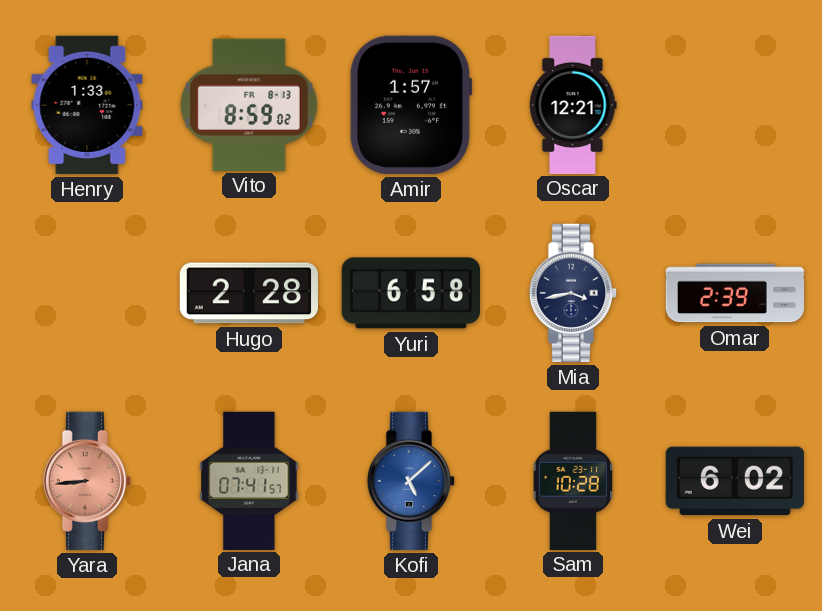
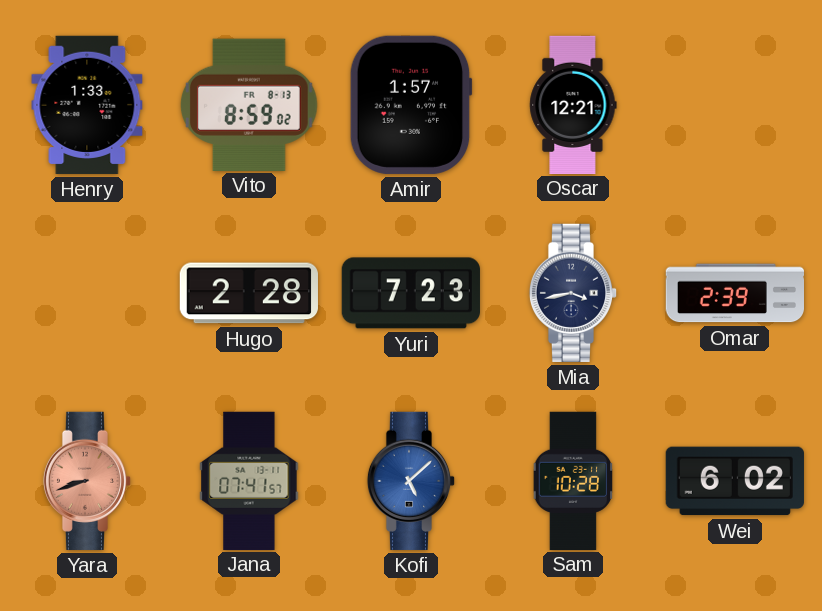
Yuri: 6:58 -> 7:23 (411, 293)
Yara: 8:44 -> 8:42 (87, 481)
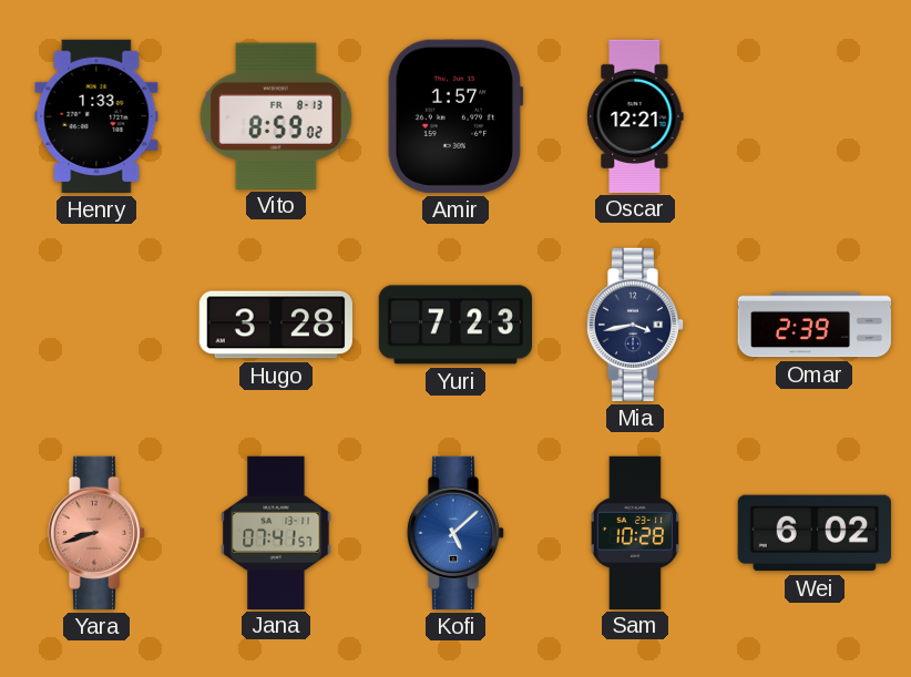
Hugo: 2:28 -> 3:28 (276, 325)
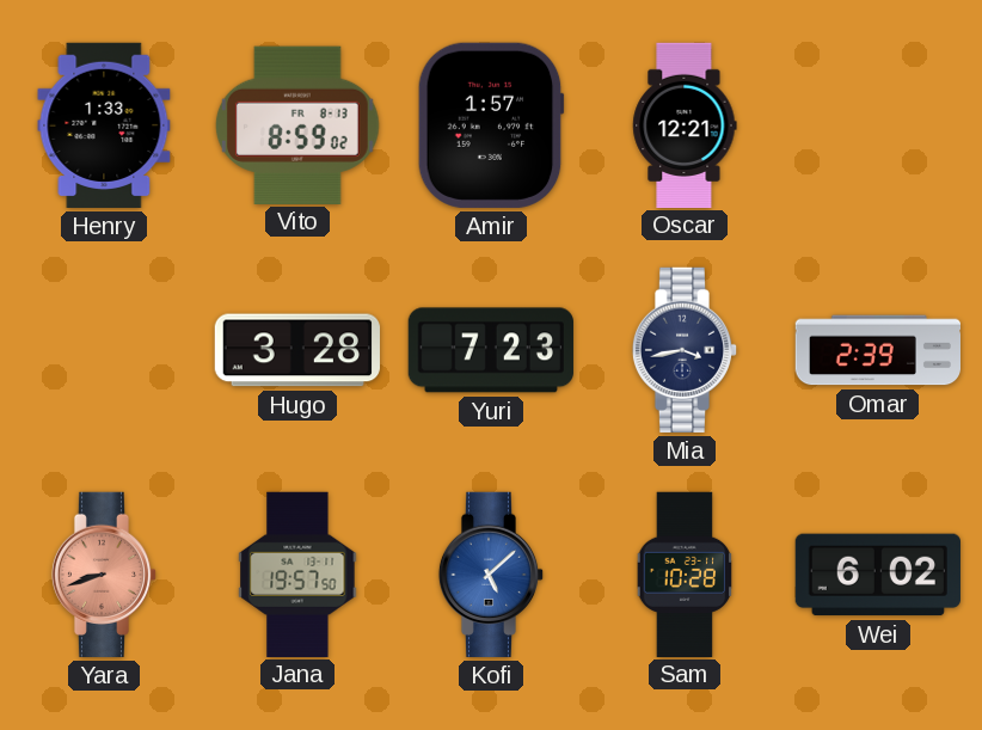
Jana: 07:41 -> 19:57 (297, 573)
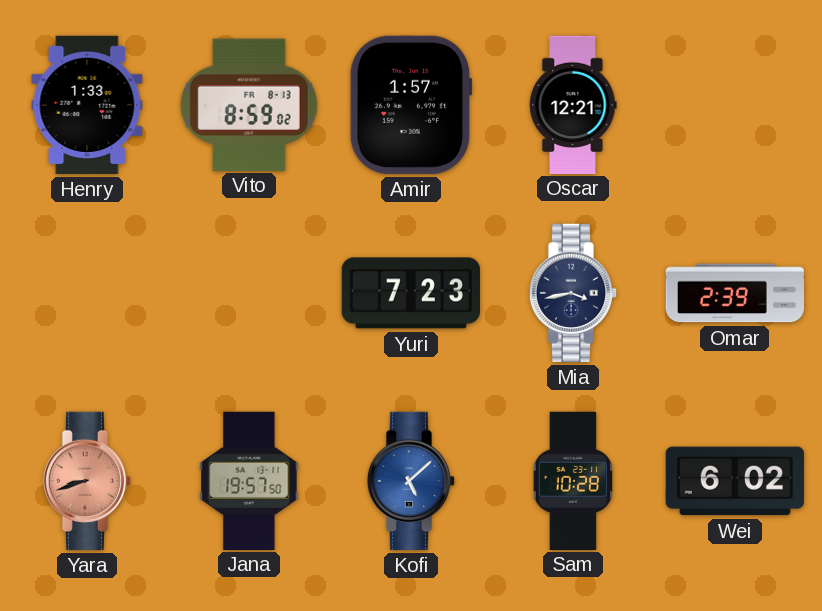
Hugo: 3:28 -> none (297, 350)
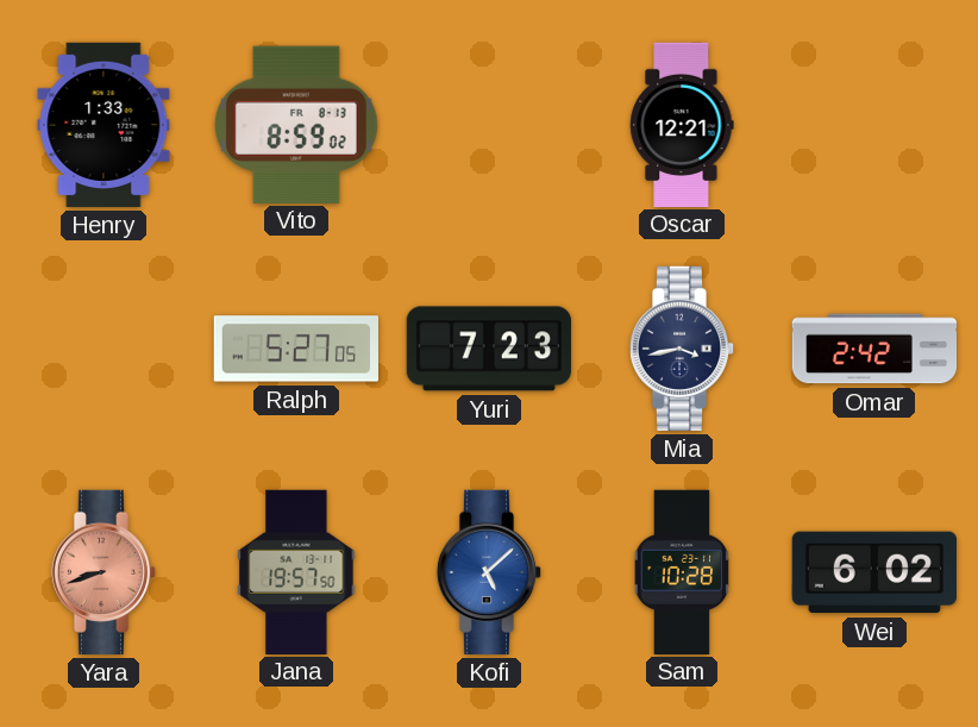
Amir: 1:57 -> none (411, 105)
Ralph: none -> 5:27 (295, 349)
Omar: 2:39 -> 2:42 (873, 349)
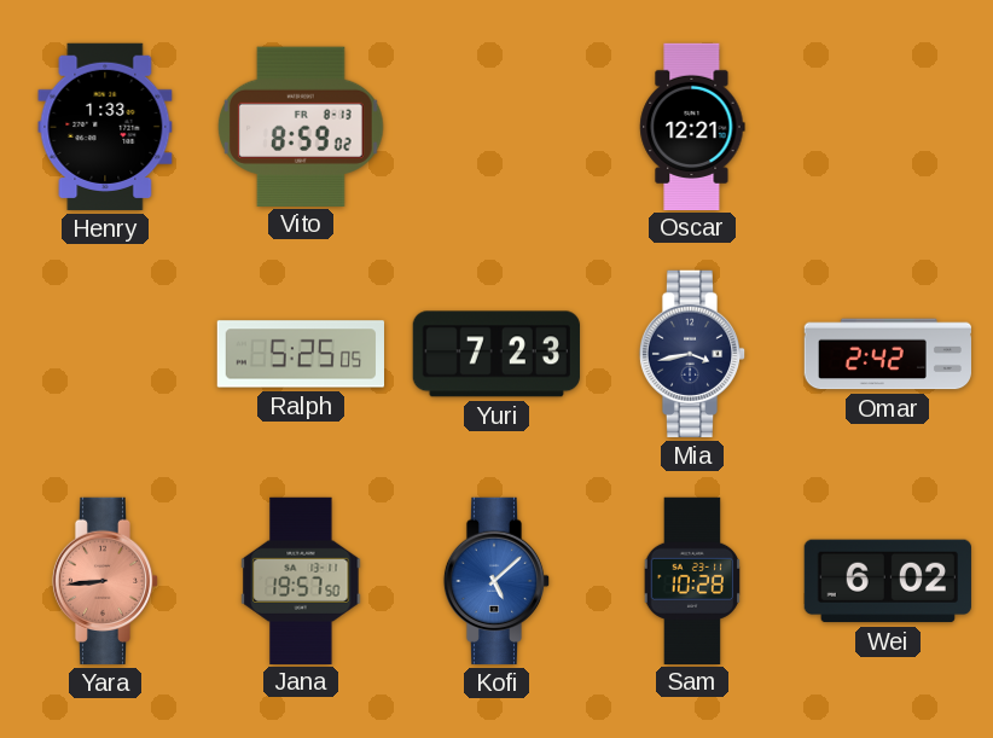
Ralph: 5:27 -> 5:25 (300, 354)
Yara: 8:42 -> 8:44 (105, 581)
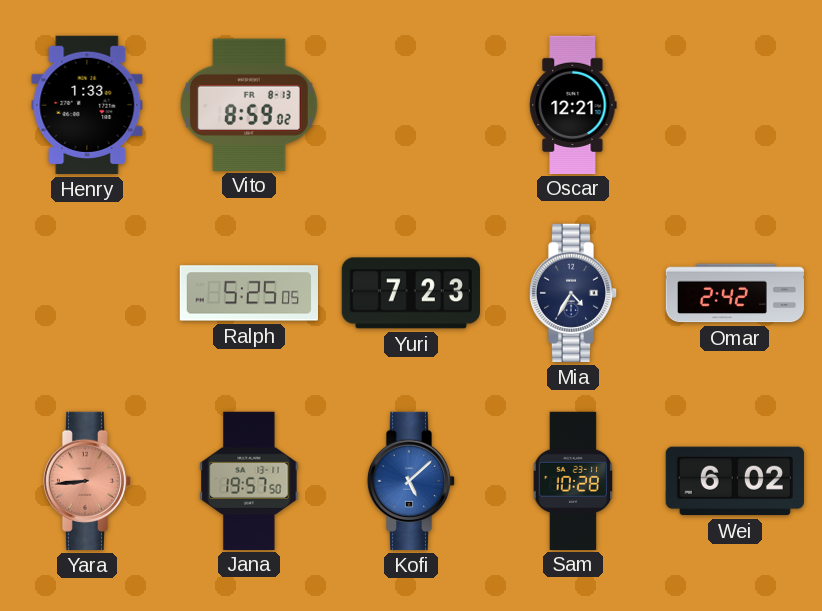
Mia: 3:43 -> 4:35 (573, 293)
